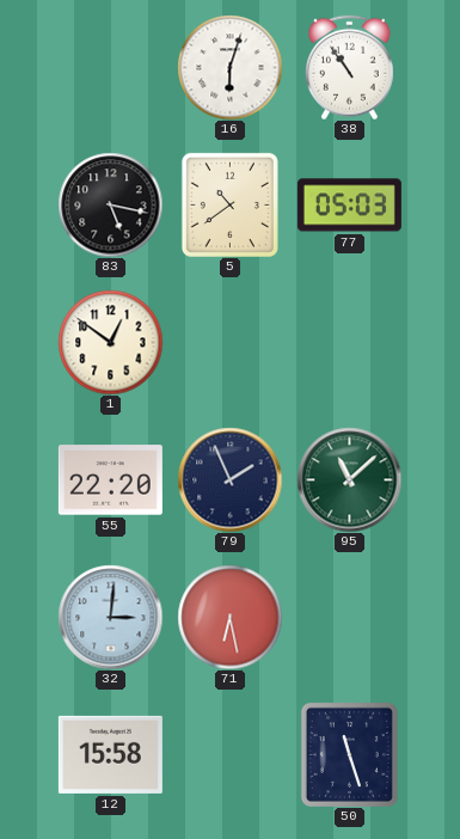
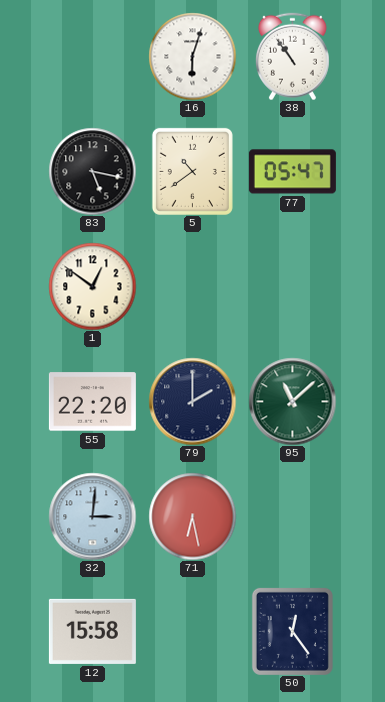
77: 05:03 -> 05:47 (292, 172)
79: 1:56 -> 2:00 (192, 401)
50: 11:27 -> 12:24 (292, 631)
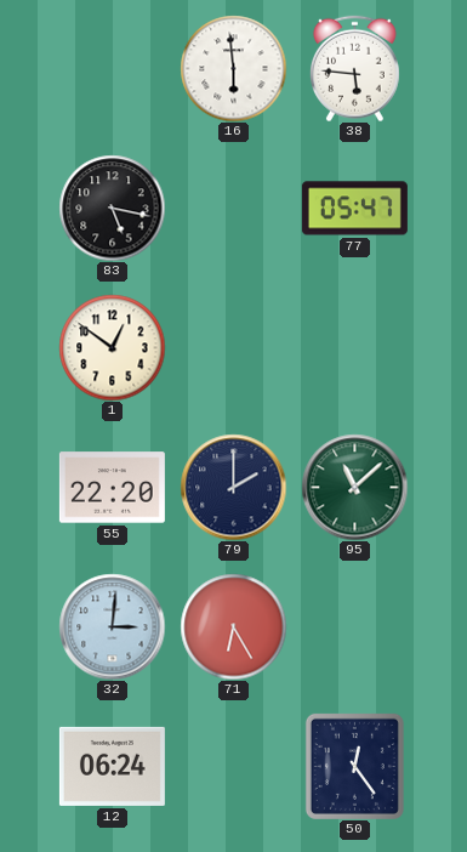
16: 6:03 -> 5:59 (233, 68)
38: 10:54 -> 5:46 (354, 68)
5: 10:39 -> none (192, 171)
71: 6:28 -> 6:25 (233, 626)
12: 15:58 -> 06:24 (112, 766)
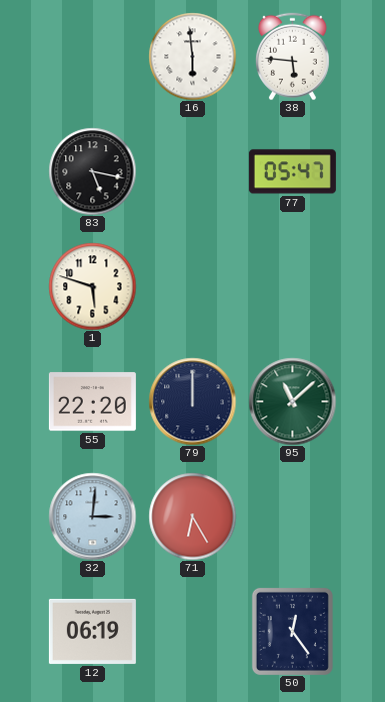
1: 12:51 -> 5:48 (92, 286)
79: 2:00 -> 12:00 (192, 401)
12: 06:24 -> 06:19 (92, 631)
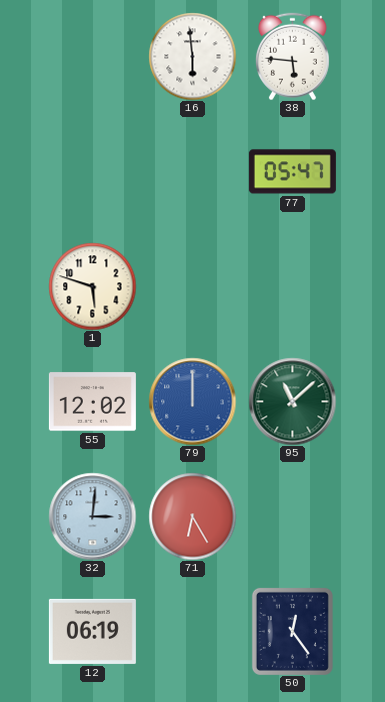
83: 5:17 -> none (92, 171)
55: 22:20 -> 12:02 (92, 402)
79 dial: navy -> blue (192, 401)
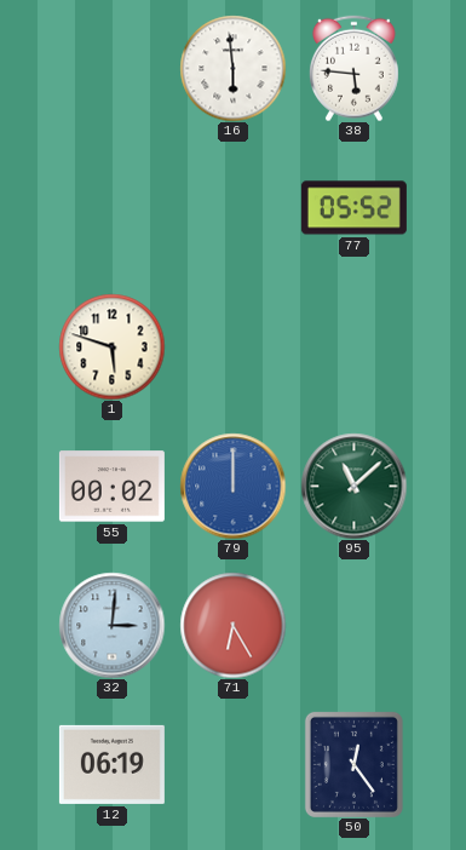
77: 05:47 -> 05:52 (353, 208)
55: 12:02 -> 00:02 (111, 487)
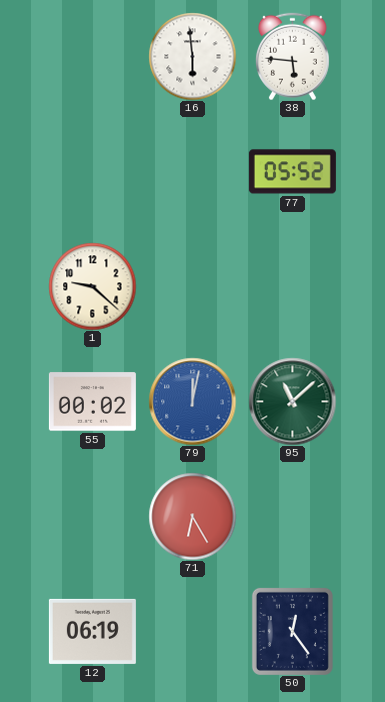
1: 5:48 -> 9:22 (92, 286)
79: 12:00 -> 12:02 (192, 401)
32: 3:01 -> none (111, 625)
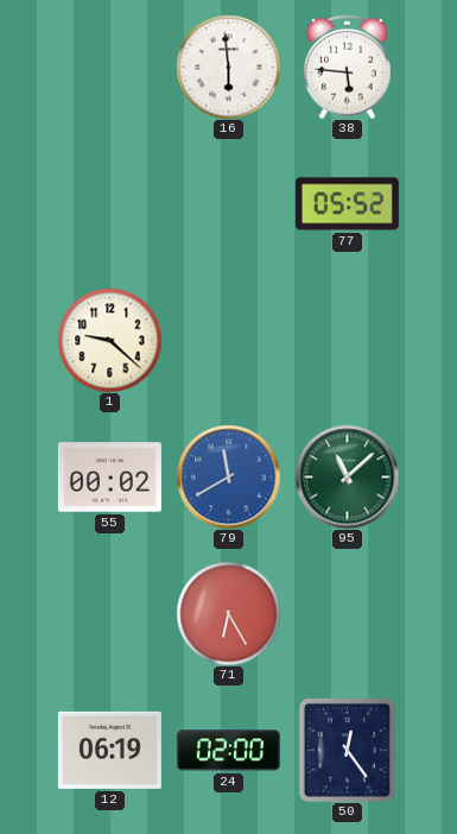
79: 12:02 -> 11:40 (228, 476)
24: none -> 02:00 (228, 751)
